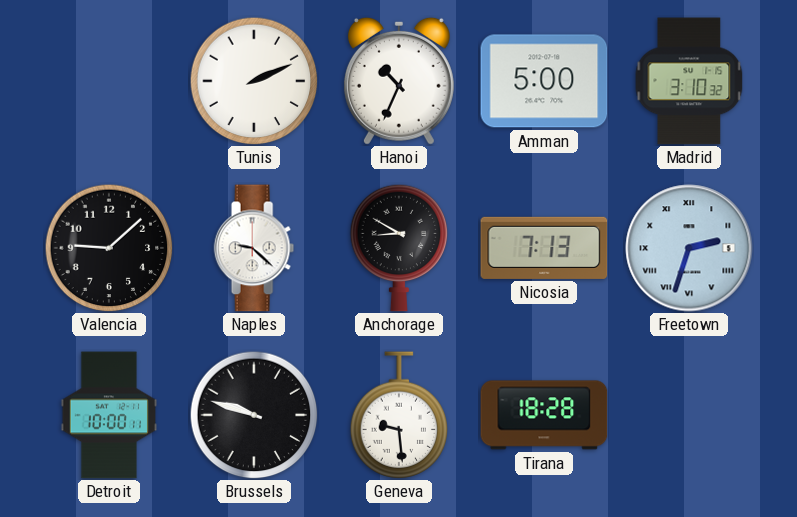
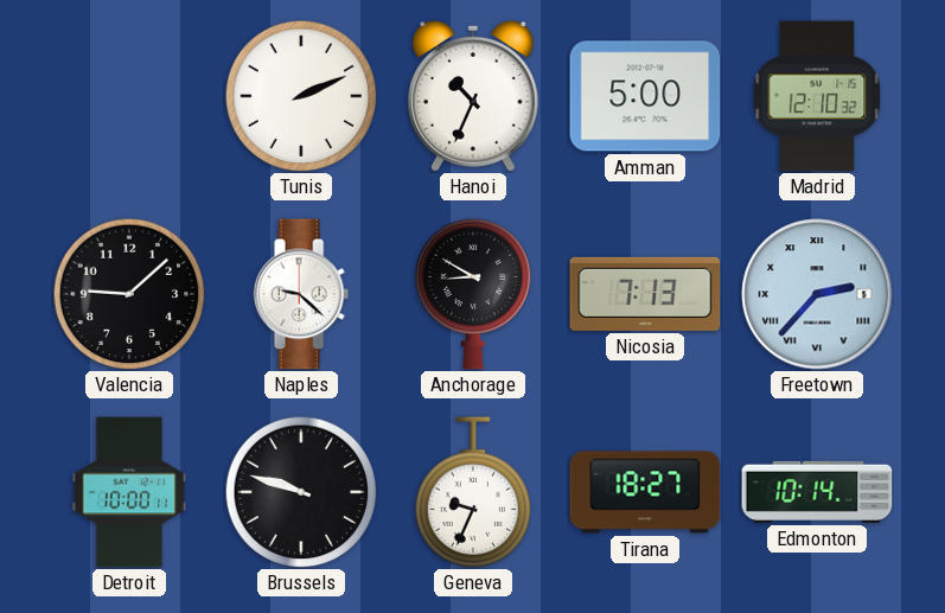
Madrid: 3:10 -> 12:10 (817, 96)
Freetown: 2:33 -> 2:37 (817, 294)
Geneva: 9:29 -> 9:34 (473, 492)
Tirana: 18:28 -> 18:27 (645, 492)
Edmonton: none -> 10:14 (817, 492)
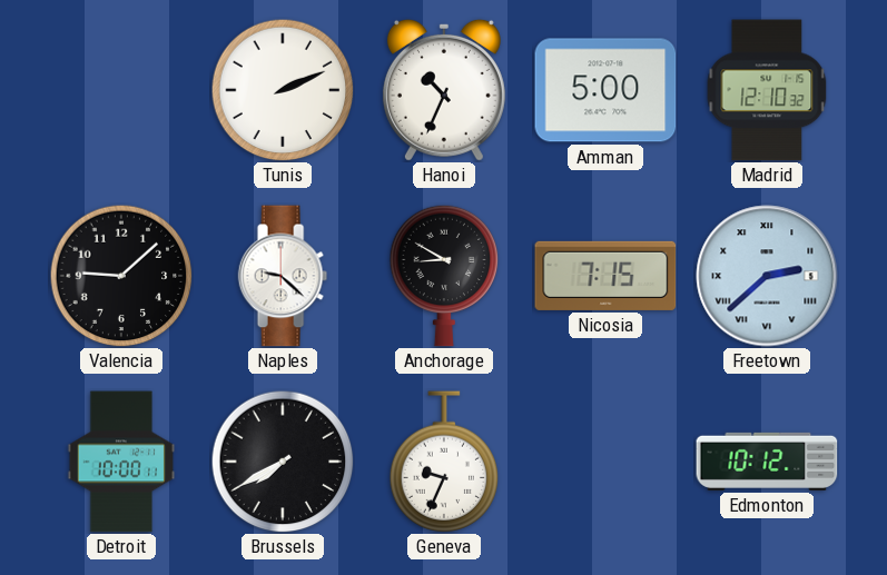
Nicosia: 7:13 -> 7:15 (605, 276)
Freetown: 2:37 -> 2:38 (767, 276)
Brussels: 9:48 -> 7:40 (283, 462)
Tirana: 18:27 -> none (645, 492)
Edmonton: 10:14 -> 10:12 (767, 462)
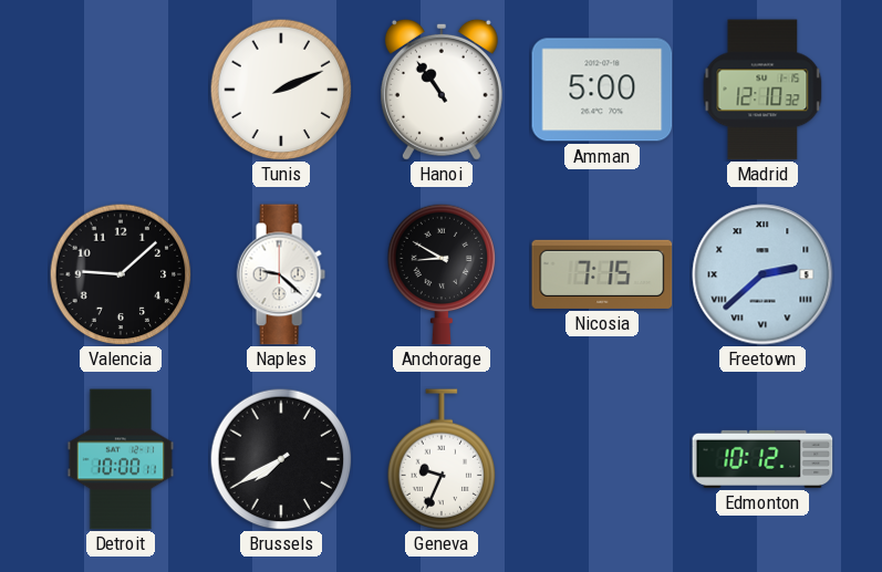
Hanoi: 10:34 -> 10:54 (442, 90)
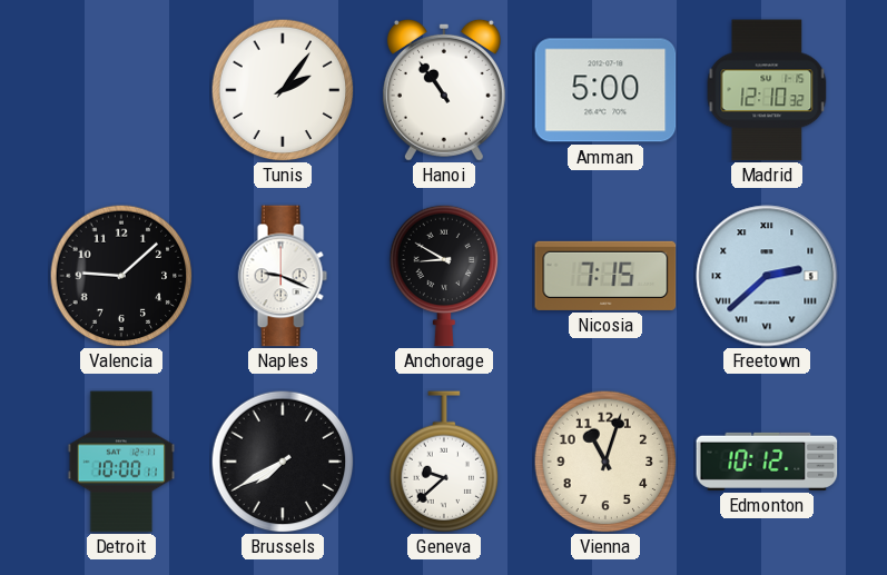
Tunis: 2:11 -> 2:06 (283, 90)
Naples: 9:22 -> 9:19 (283, 276)
Geneva: 9:34 -> 9:38 (444, 462)
Vienna: none -> 11:03 (605, 462)
